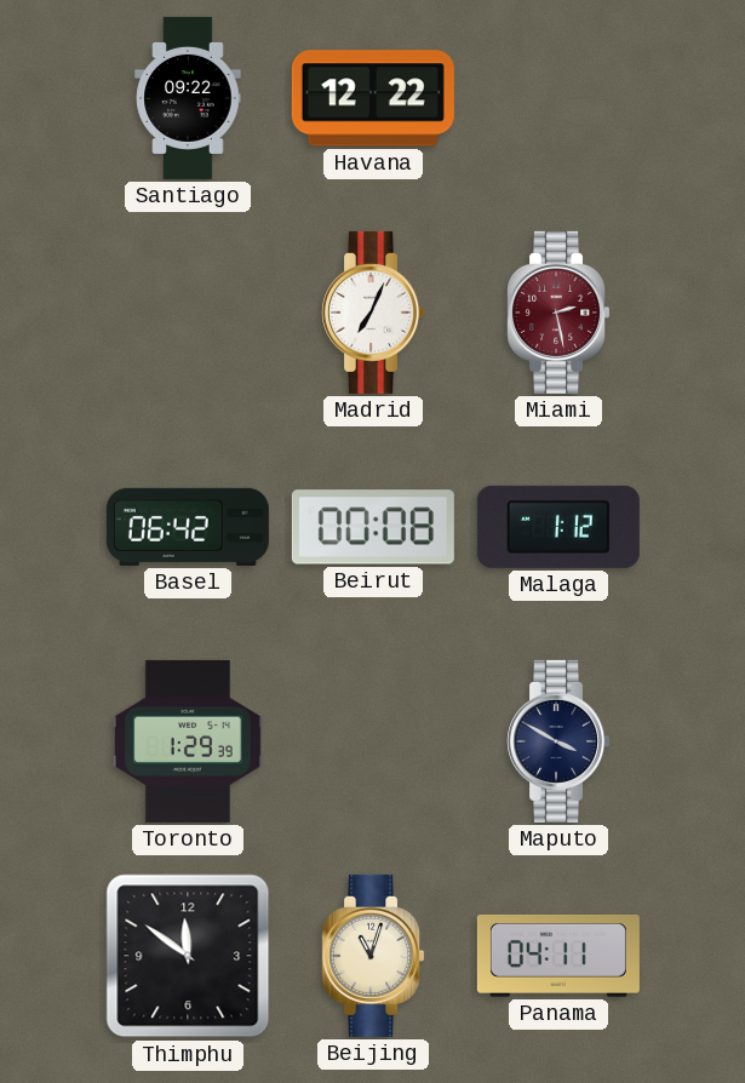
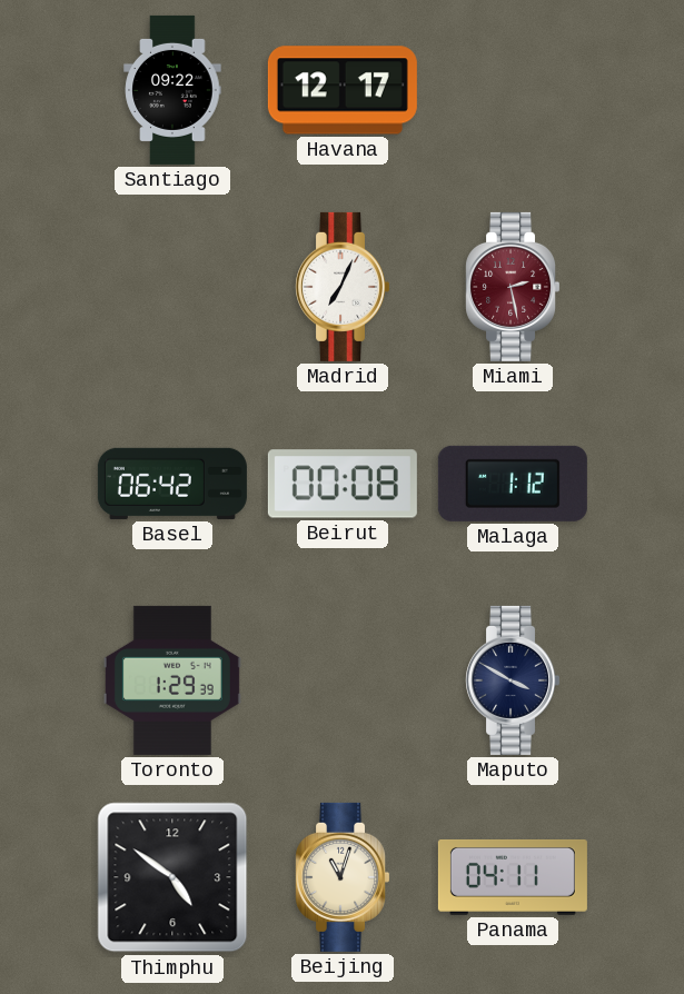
Havana: 12:22 -> 12:17 (343, 90)
Thimphu: 11:51 -> 4:51 (172, 877)
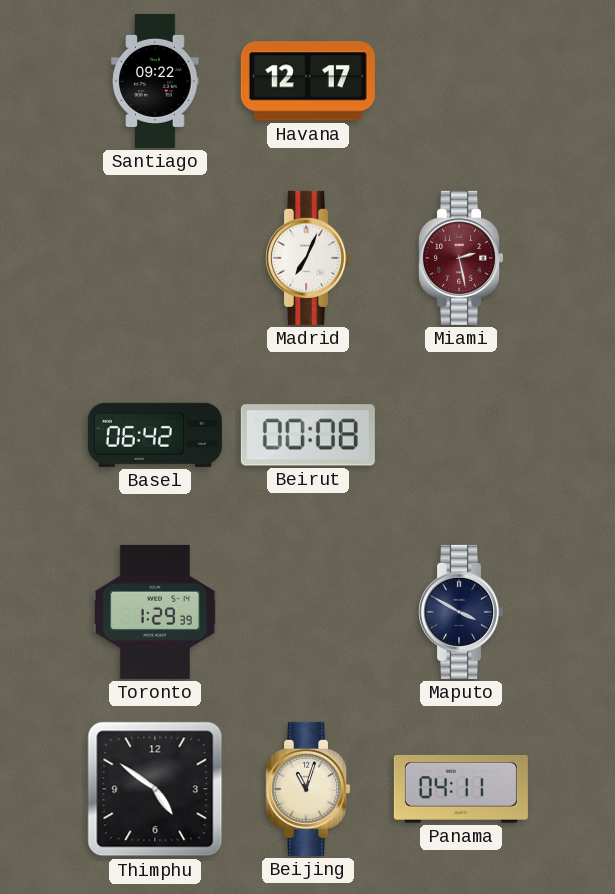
Malaga: 1:12 -> none (513, 484)
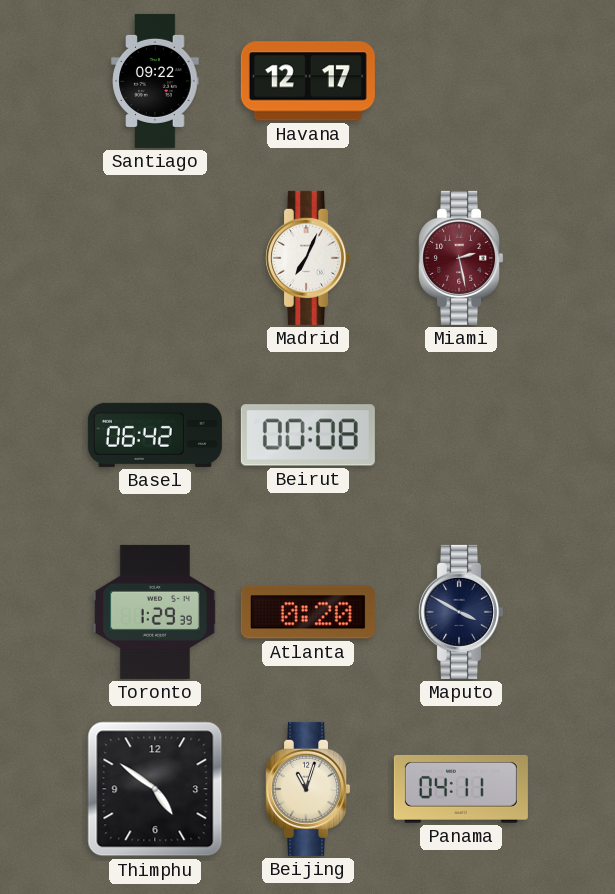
Atlanta: none -> 0:20 (308, 612)
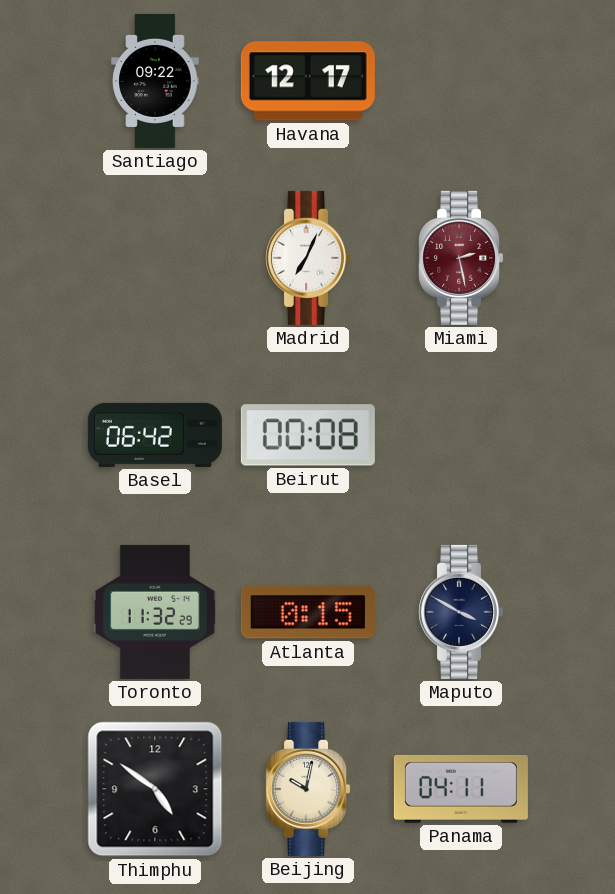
Toronto: 1:29 -> 11:32 (155, 612)
Atlanta: 0:20 -> 0:15 (308, 612)
Beijing: 11:03 -> 10:02 (308, 789)
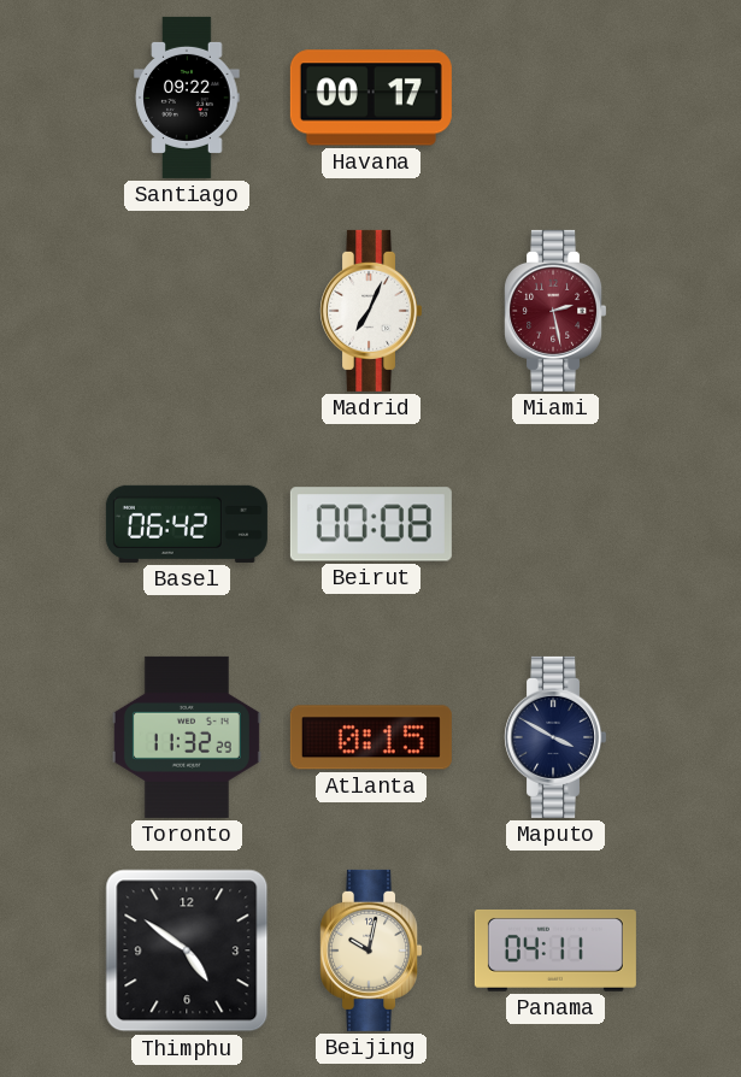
Havana: 12:17 -> 00:17 (371, 98)
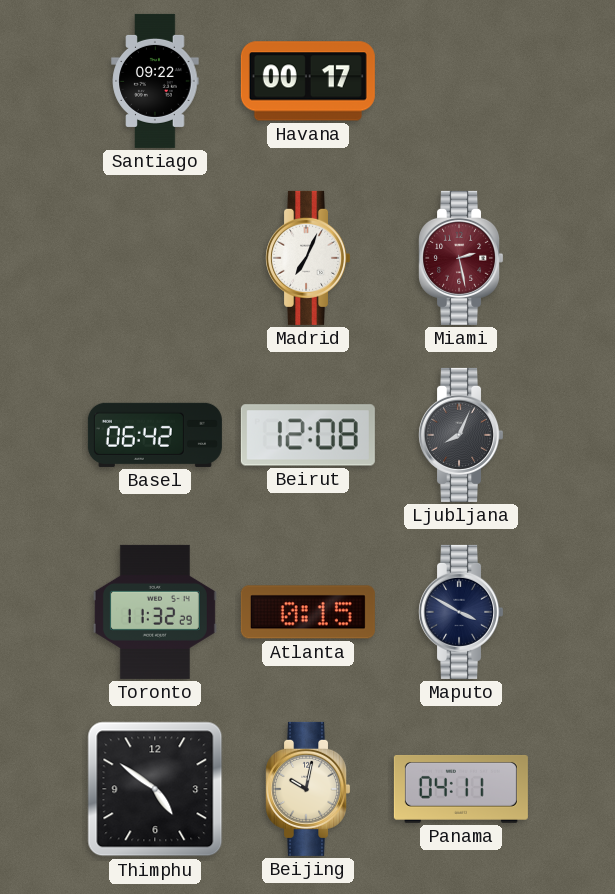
Beirut: 00:08 -> 12:08 (308, 435)
Ljubljana: none -> 8:04 (461, 435)
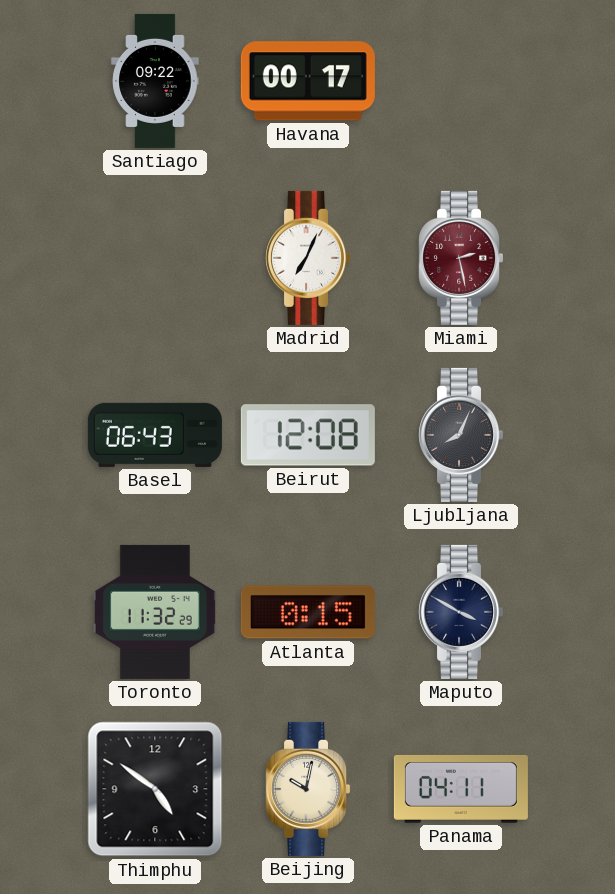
Basel: 06:42 -> 06:43 (155, 435)
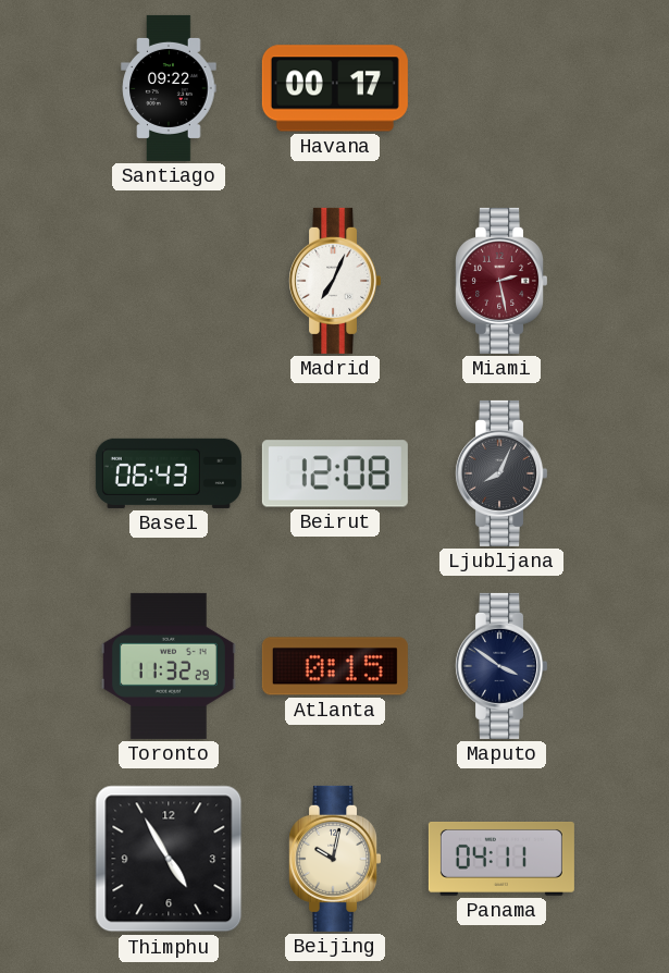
Maputo: 3:50 -> 3:51 (501, 666)
Thimphu: 4:51 -> 4:55 (169, 859)
